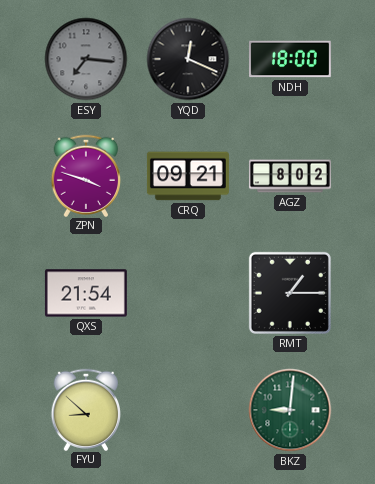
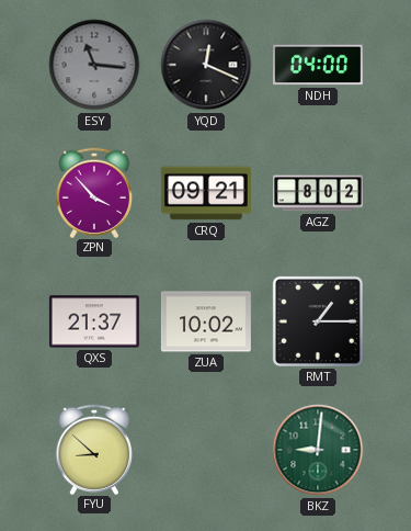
ESY: 7:16 -> 11:16 (94, 65)
NDH: 18:00 -> 04:00 (318, 65)
ZPN: 3:48 -> 3:53 (93, 192)
QXS: 21:54 -> 21:37 (94, 321)
ZUA: none -> 10:02 (206, 321)
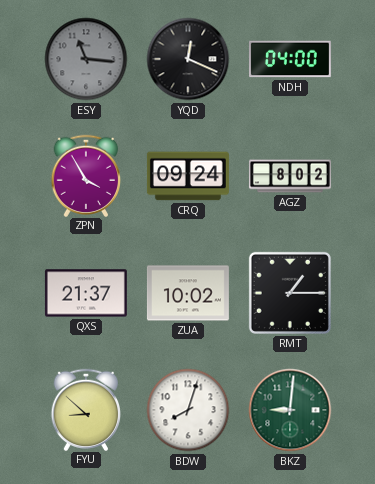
ZPN: 3:53 -> 3:55 (85, 175)
CRQ: 09:21 -> 09:24 (188, 176)
BDW: none -> 8:03 (188, 410)
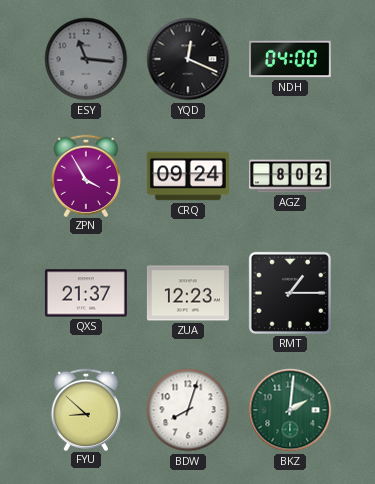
ZUA: 10:02 -> 12:23 (188, 293)
BKZ: 9:01 -> 2:01 (290, 410)
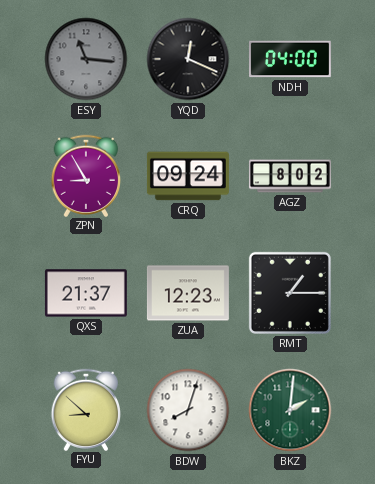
ZPN: 3:55 -> 8:55 (85, 175)
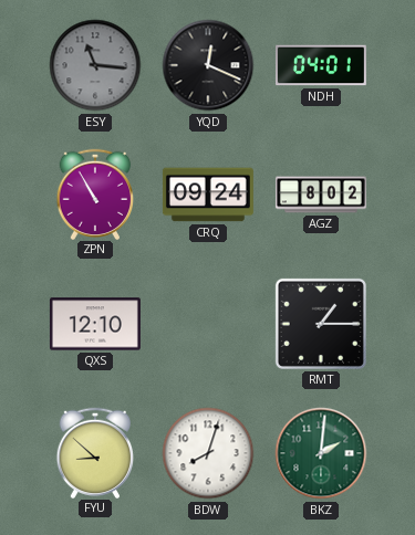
NDH: 04:00 -> 04:01 (321, 65)
ZPN: 8:55 -> 10:55 (94, 193)
QXS: 21:37 -> 12:10 (95, 324)
ZUA: 12:23 -> none (188, 293)
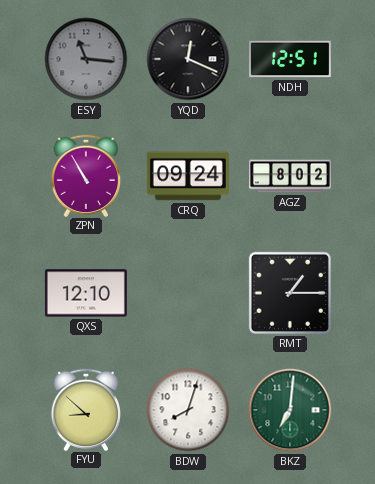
NDH: 04:01 -> 12:51 (290, 59)
BKZ: 2:01 -> 7:01 (290, 410)
